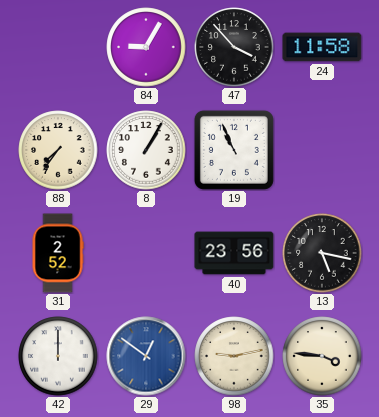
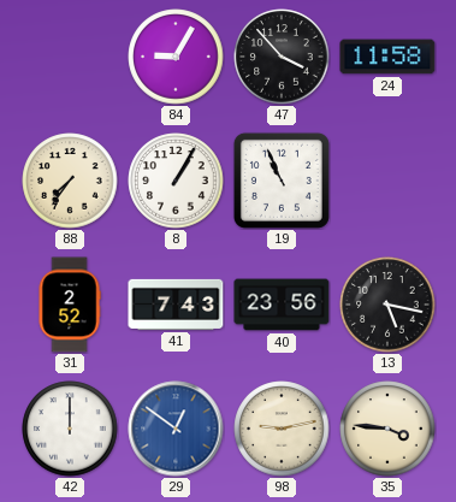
41: none -> 7:43 (176, 305)
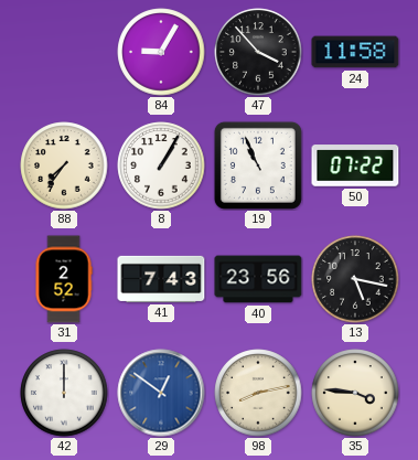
50: none -> 07:22 (355, 165)
98: 9:13 -> 8:13 (258, 393)
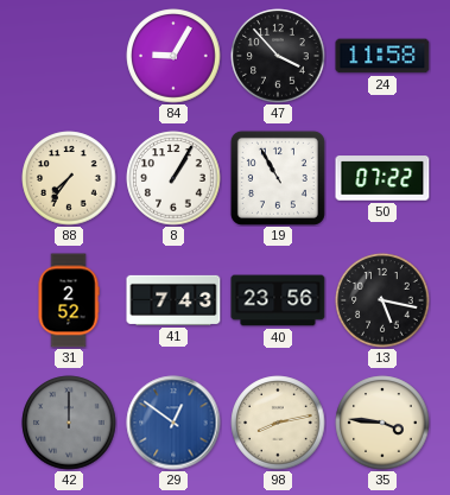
19: 10:56 -> 10:55 (278, 178)
42 dial: white -> grey (69, 423)
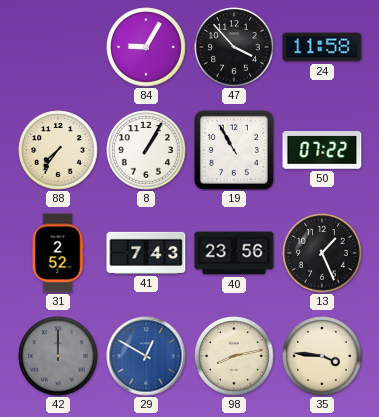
13: 5:17 -> 1:26 (322, 253)
29: 12:51 -> 12:50 (146, 356)
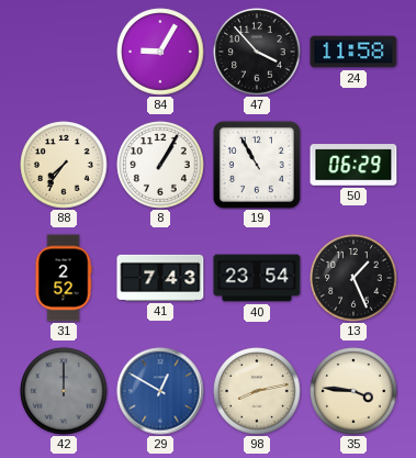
50: 07:22 -> 06:29 (353, 165)
40: 23:56 -> 23:54 (257, 278)
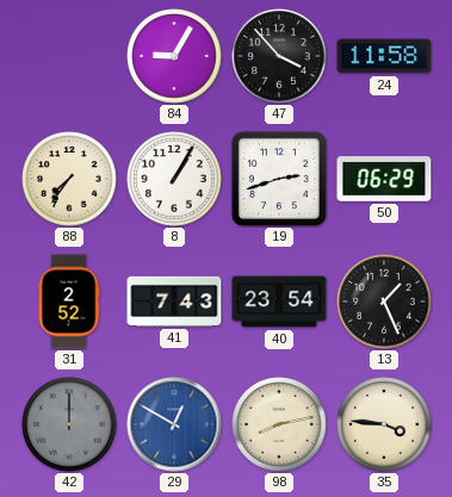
19: 10:55 -> 2:42 (279, 179)
